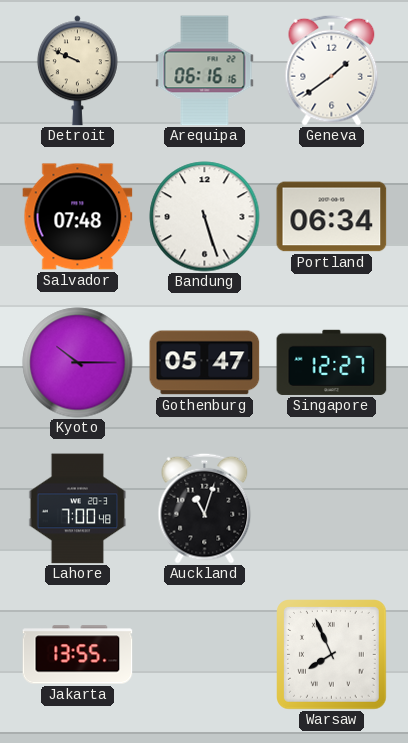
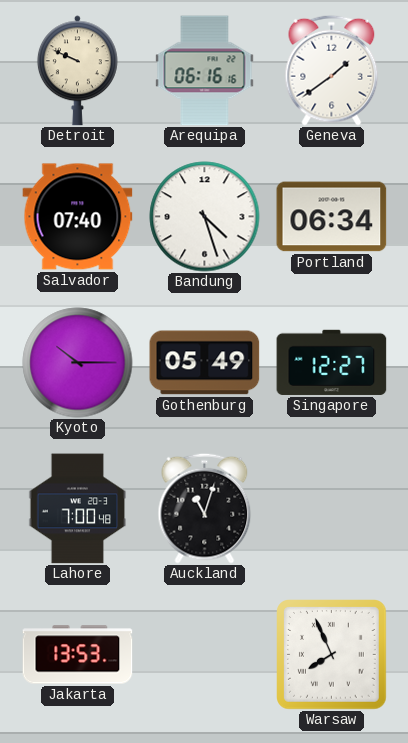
Salvador: 07:48 -> 07:40 (78, 217)
Bandung: 5:27 -> 4:27 (205, 217)
Gothenburg: 05:47 -> 05:49 (205, 363)
Jakarta: 13:55 -> 13:53 (78, 655)
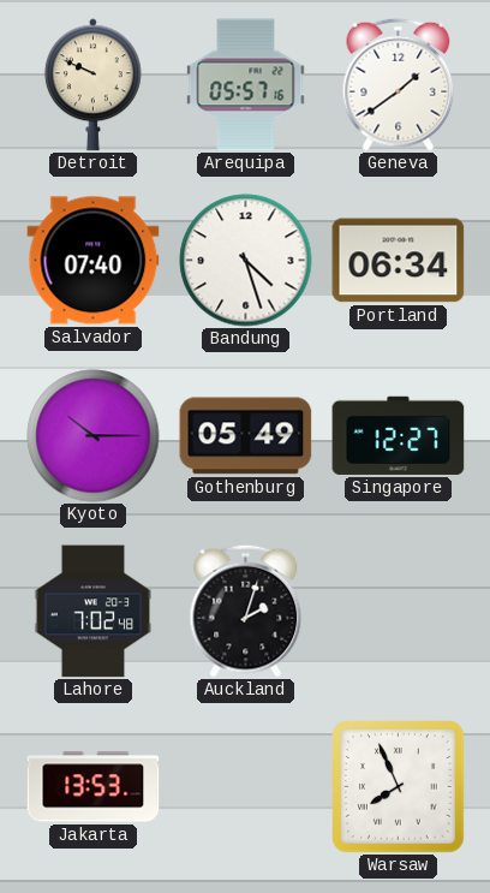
Arequipa: 06:16 -> 05:57 (246, 85)
Lahore: 7:00 -> 7:02 (94, 612)
Auckland: 11:03 -> 2:03 (246, 611)
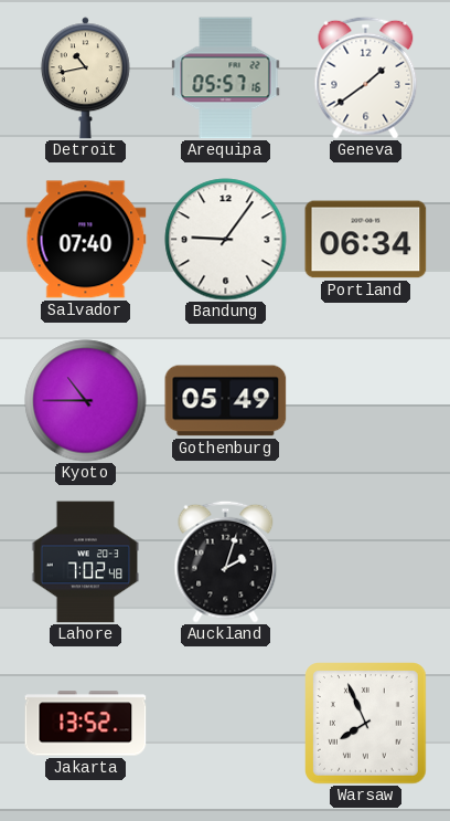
Detroit: 9:49 -> 10:43 (85, 78)
Bandung: 4:27 -> 9:06 (226, 240)
Kyoto: 10:15 -> 10:45 (86, 401)
Singapore: 12:27 -> none (399, 435)
Jakarta: 13:53 -> 13:52 (86, 724)
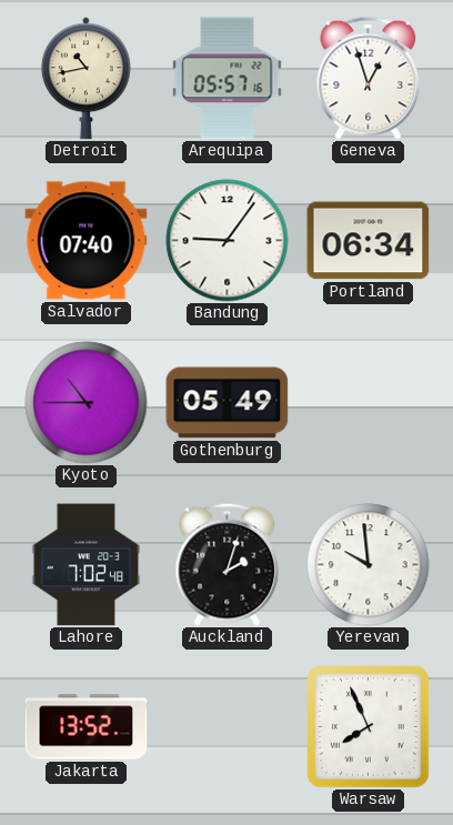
Geneva: 1:39 -> 12:57 (369, 78)
Yerevan: none -> 9:59 (369, 565)
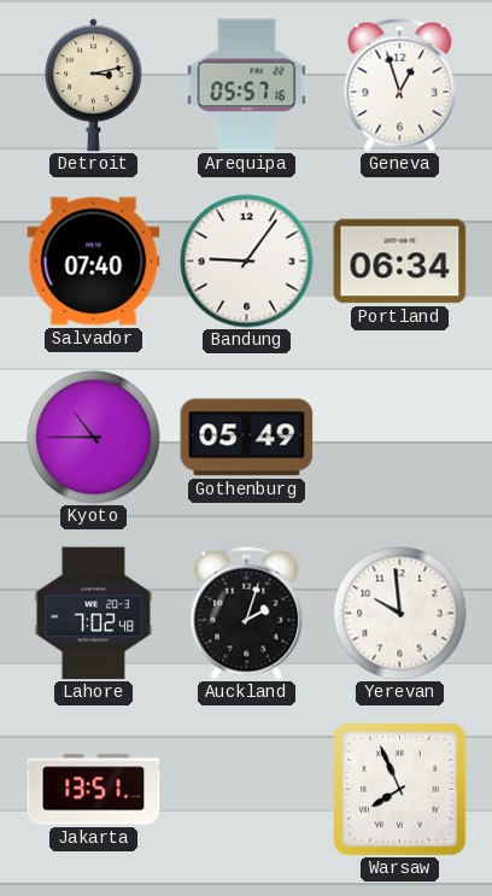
Detroit: 10:43 -> 3:13 (93, 86)
Jakarta: 13:52 -> 13:51 (94, 790)
